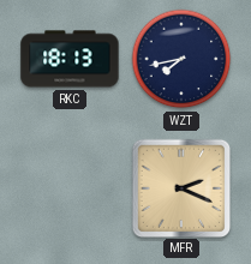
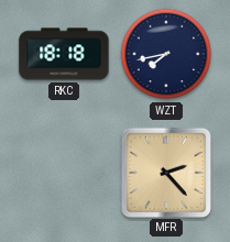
RKC: 18:13 -> 18:18 (64, 54)
MFR: 2:19 -> 2:23 (165, 172)
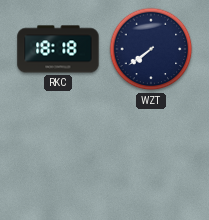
WZT: 7:43 -> 7:39 (151, 49)
MFR: 2:23 -> none (165, 172)
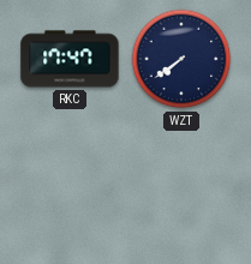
RKC: 18:18 -> 17:47 (70, 59)
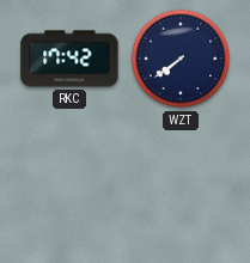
RKC: 17:47 -> 17:42 (69, 59)
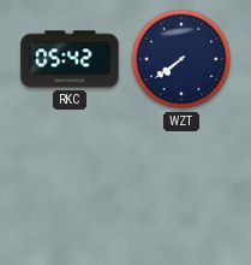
RKC: 17:42 -> 05:42 (70, 59)
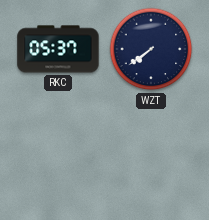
RKC: 05:42 -> 05:37 (58, 49)
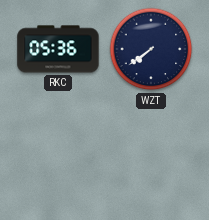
RKC: 05:37 -> 05:36 (58, 49)
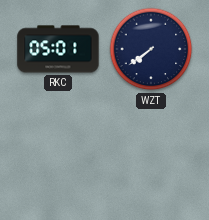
RKC: 05:36 -> 05:01 (58, 49)
